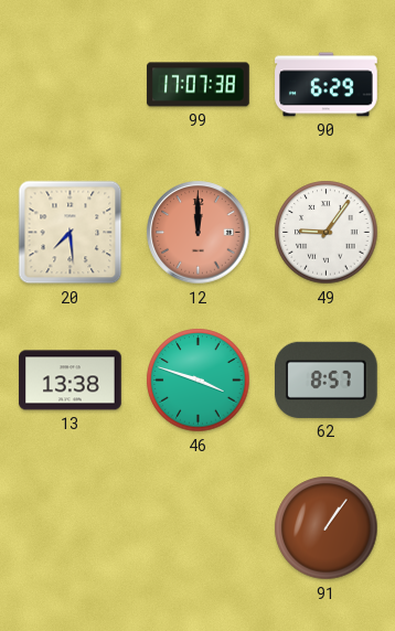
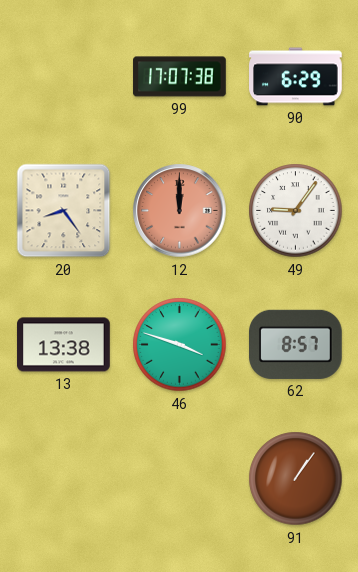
20: 7:29 -> 8:24 (64, 211)
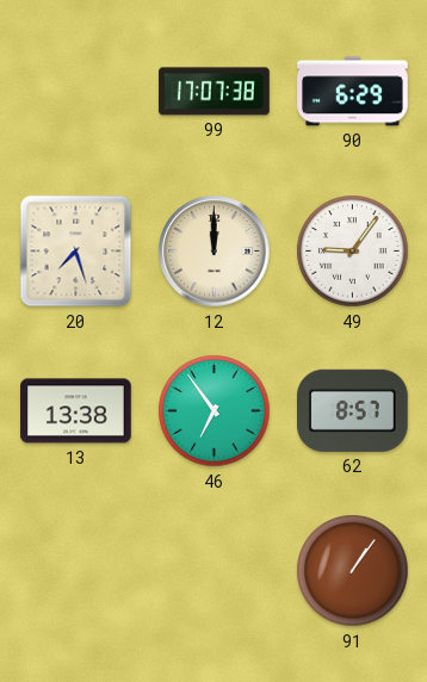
20: 8:24 -> 7:27 (76, 252)
12 dial: salmon -> cream (215, 252)
46: 3:48 -> 6:54 (215, 411)
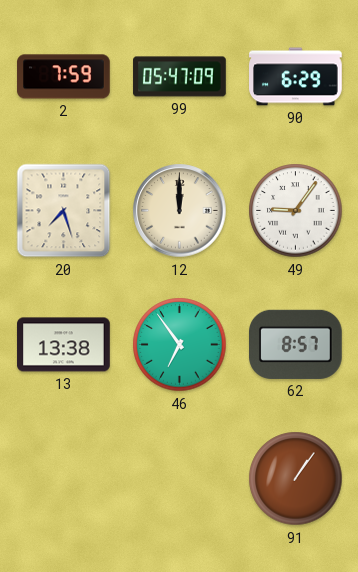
2: none -> 7:59 (64, 77)
99: 17:07 -> 05:47 (180, 77)
